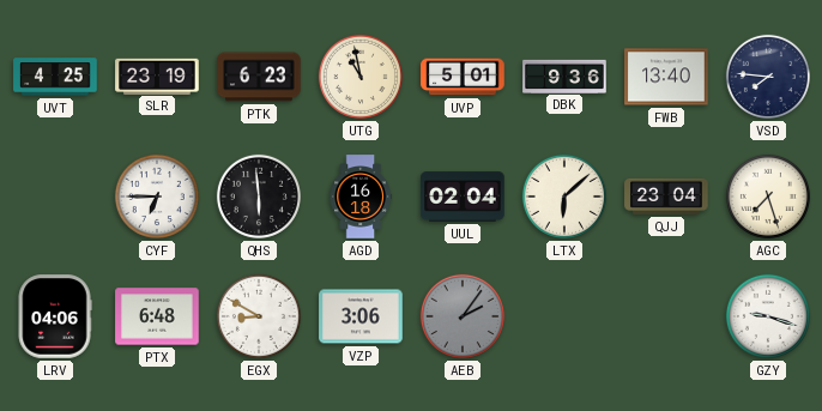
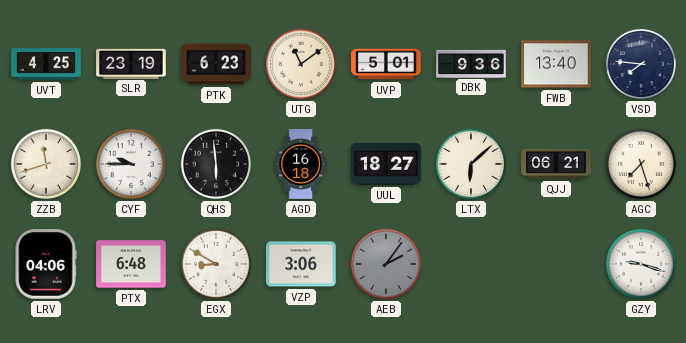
UTG: 10:58 -> 11:09 (301, 64)
ZZB: none -> 11:42 (46, 164)
CYF: 6:45 -> 9:45 (131, 164)
UUL: 02:04 -> 18:27 (386, 164)
QJJ: 23:04 -> 06:21 (556, 164)
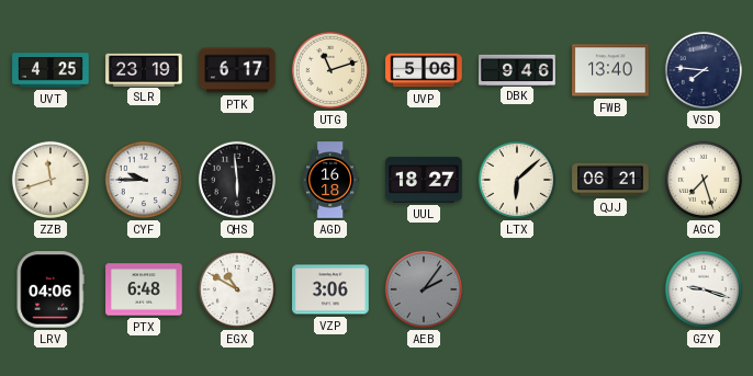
PTK: 6:23 -> 6:17 (237, 70)
UTG: 11:09 -> 11:12 (330, 70)
UVP: 5:01 -> 5:06 (424, 70)
DBK: 9:36 -> 9:46 (517, 69)
EGX: 8:50 -> 10:50 (237, 289)
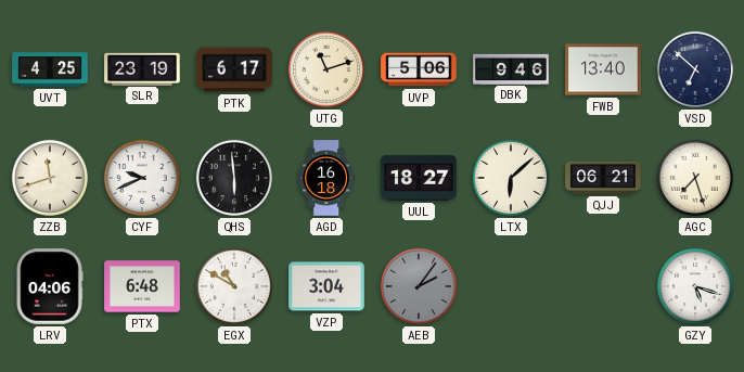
VSD: 7:46 -> 6:52 (695, 69)
CYF: 9:45 -> 9:41 (142, 178)
VZP: 3:06 -> 3:04 (326, 286)
GZY: 9:18 -> 5:18 (695, 286)
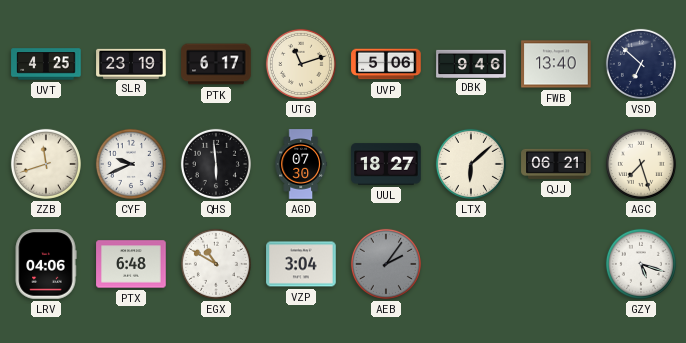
AGD: 16:18 -> 07:30 (301, 164)
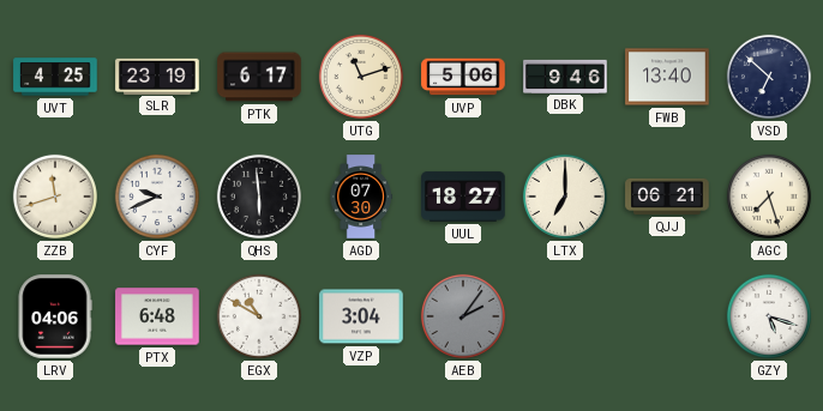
LTX: 6:08 -> 7:00 (565, 197)
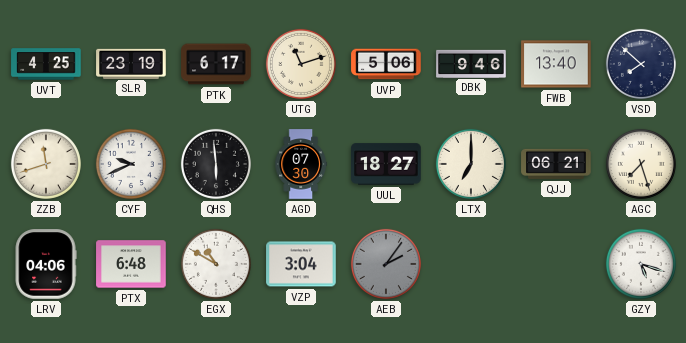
VSD: 6:52 -> 7:52 (641, 64)
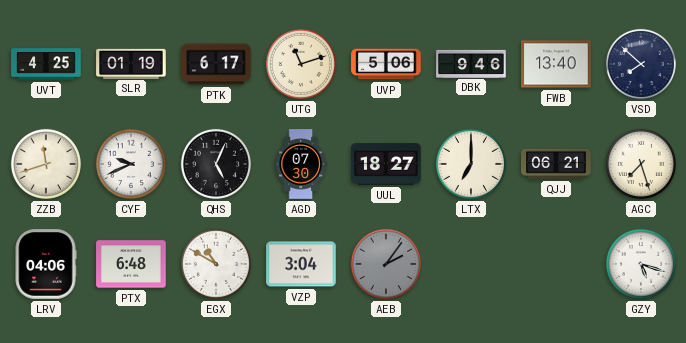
SLR: 23:19 -> 01:19 (131, 63)
QHS: 5:59 -> 5:04 (216, 164)
